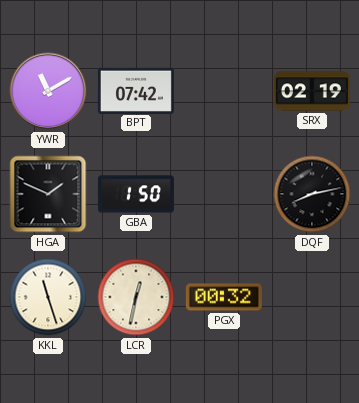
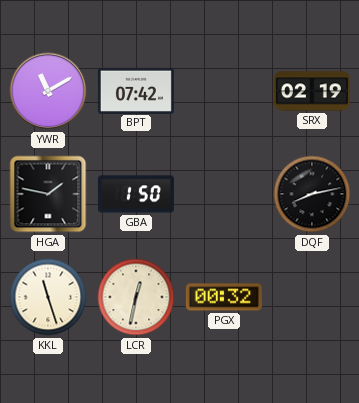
HGA: 1:49 -> 1:47 (48, 194)
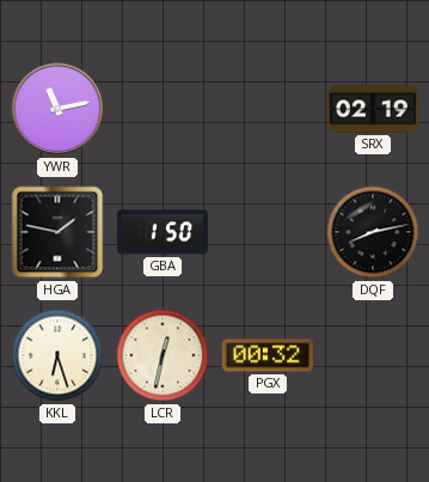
YWR: 11:10 -> 11:13 (57, 109)
BPT: 07:42 -> none (136, 90)
KKL: 11:27 -> 6:27 (57, 355)
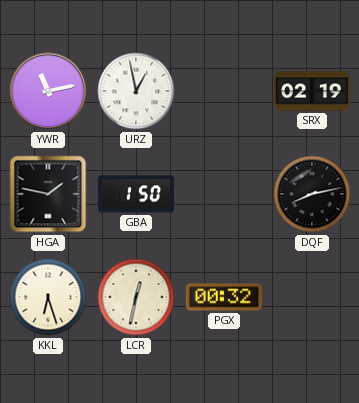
URZ: none -> 12:58 (136, 91)
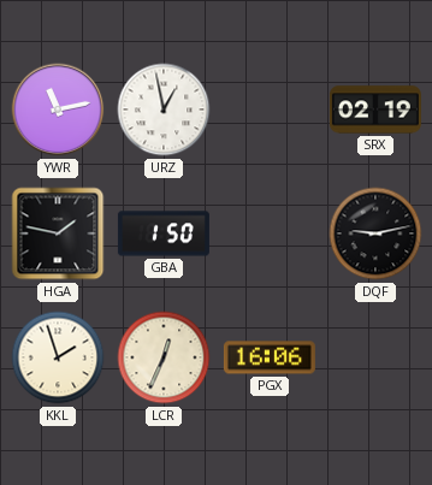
DQF: 8:13 -> 9:13 (375, 233)
KKL: 6:27 -> 1:57 (58, 357)
LCR: 12:32 -> 12:34 (164, 357)
PGX: 00:32 -> 16:06 (270, 357)
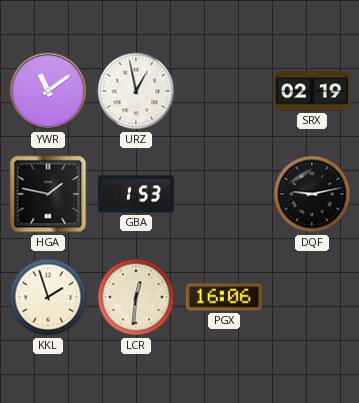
YWR: 11:13 -> 11:09 (48, 91)
GBA: 1:50 -> 1:53 (136, 194)
LCR: 12:34 -> 12:31 (136, 297)
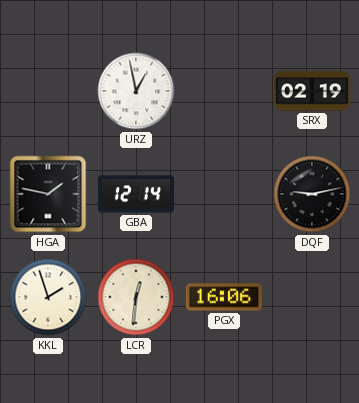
YWR: 11:09 -> none (48, 91)
GBA: 1:53 -> 12:14 (136, 194)
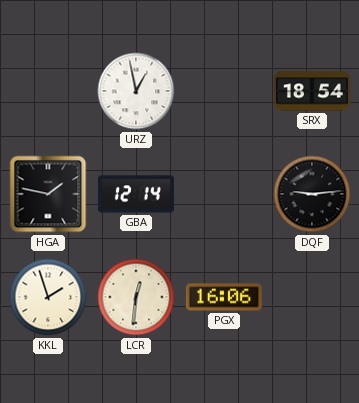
SRX: 02:19 -> 18:54 (312, 91)
DQF: 9:13 -> 9:14 (312, 194)
